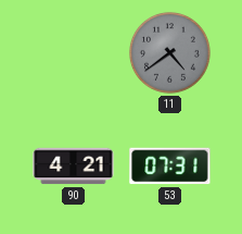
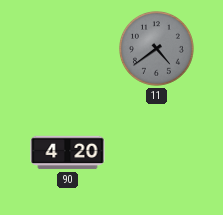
90: 4:21 -> 4:20 (68, 153)
53: 07:31 -> none (170, 167)
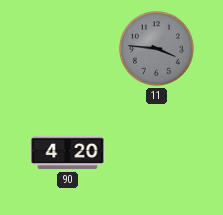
11: 4:39 -> 3:46 (157, 49)
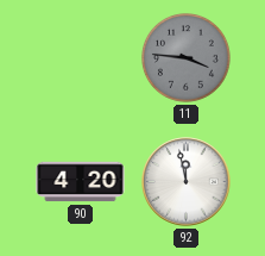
92: none -> 11:58 (187, 182)
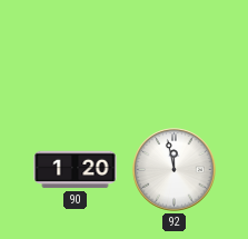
11: 3:46 -> none (187, 58)
90: 4:20 -> 1:20 (76, 170)
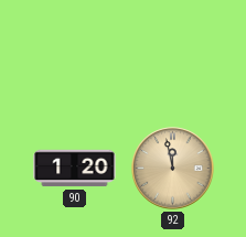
92 dial: white -> champagne (173, 169)
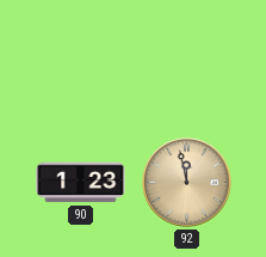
90: 1:20 -> 1:23 (81, 183)
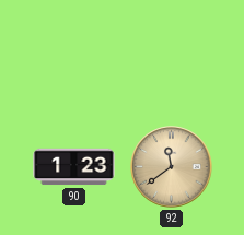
92: 11:58 -> 11:39 (172, 167)
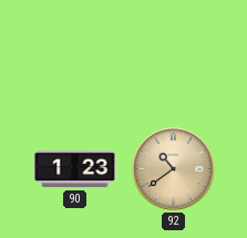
92: 11:39 -> 10:39 (174, 169)
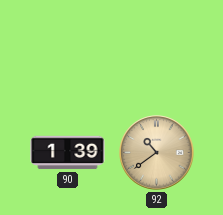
90: 1:23 -> 1:39 (68, 153)
